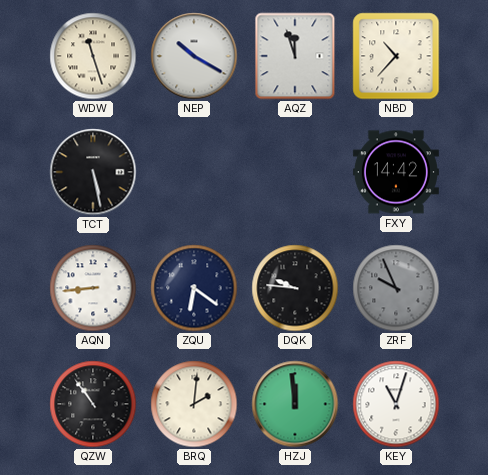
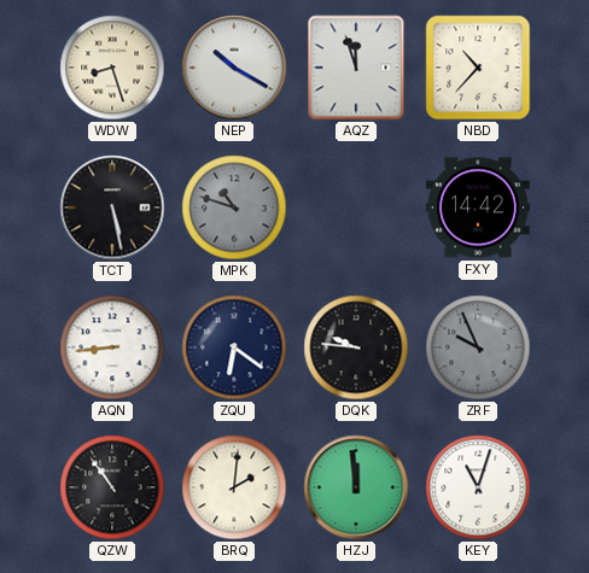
WDW: 11:27 -> 8:27 (112, 68)
MPK: none -> 10:48 (234, 207)
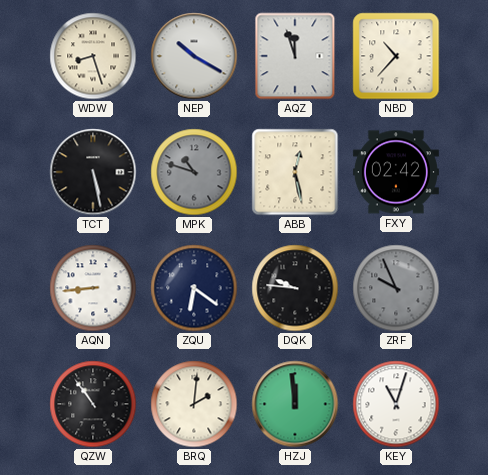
ABB: none -> 12:28 (295, 172)
FXY: 14:42 -> 02:42 (396, 172)
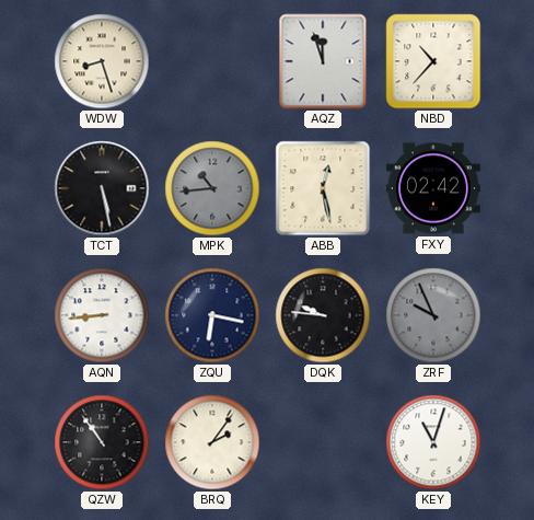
NEP: 10:20 -> none (194, 56)
MPK: 10:48 -> 10:44 (212, 188)
ZQU: 6:21 -> 6:17 (212, 315)
BRQ: 2:01 -> 2:06 (212, 442)
HZJ: 11:59 -> none (295, 404)
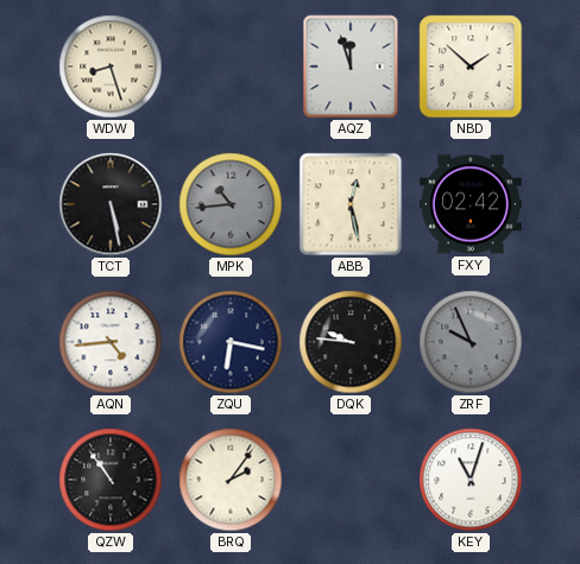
NBD: 10:37 -> 1:52 (471, 66)
AQN: 8:44 -> 4:44 (111, 342)
